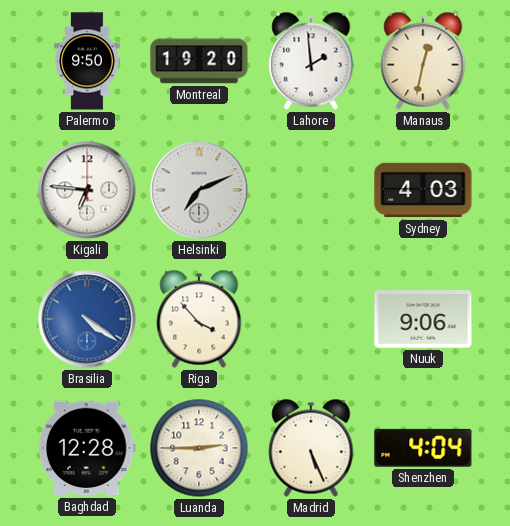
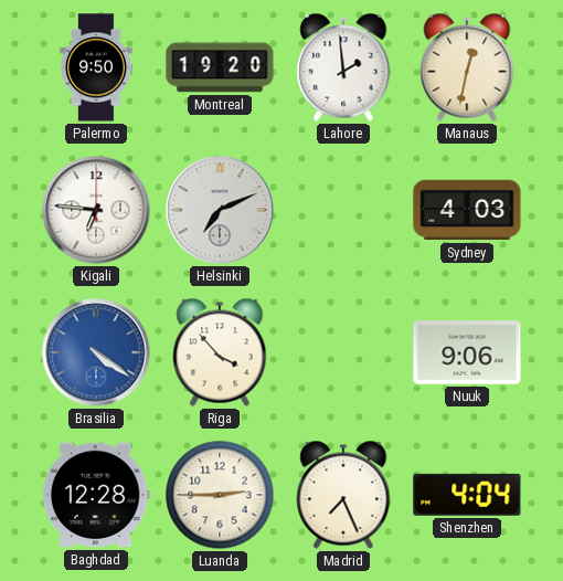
Madrid: 5:26 -> 7:26 (343, 495)
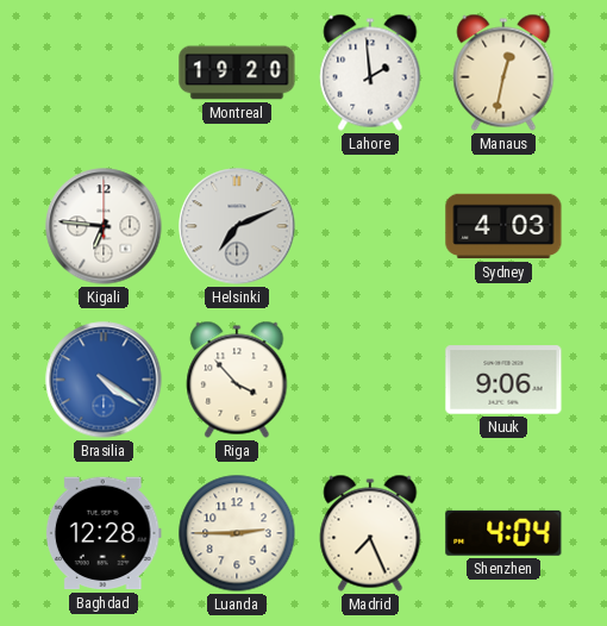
Palermo: 9:50 -> none (96, 67)
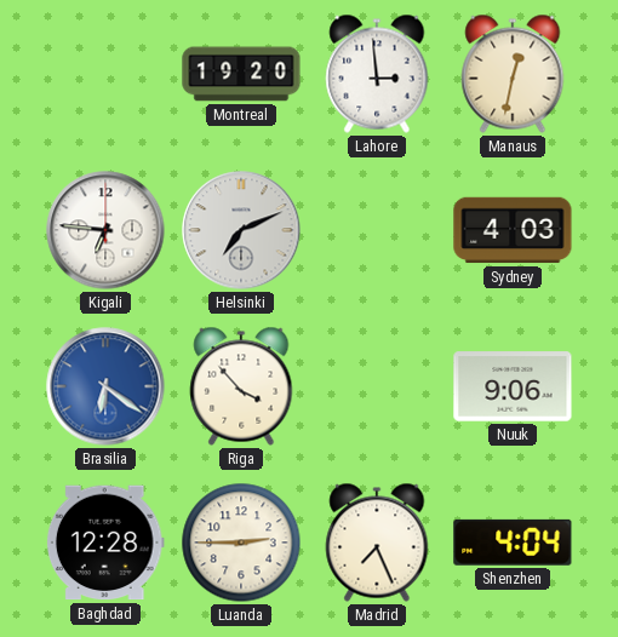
Lahore: 1:59 -> 2:59 (377, 74)
Brasilia: 4:21 -> 6:21 (105, 386)
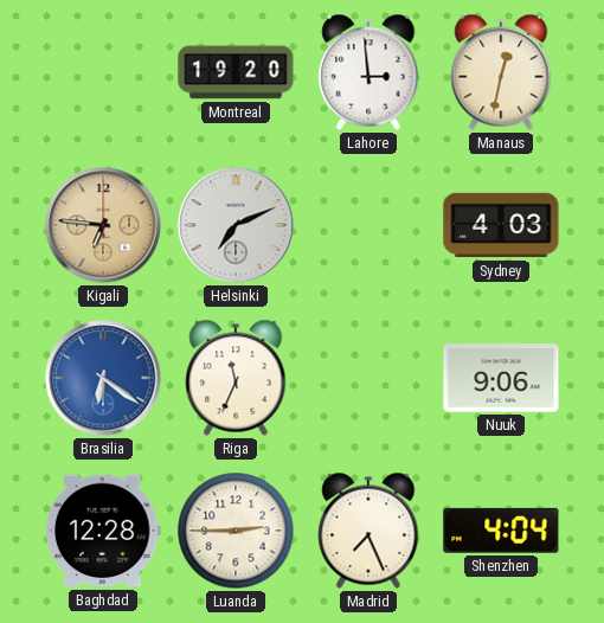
Kigali dial: white -> champagne (103, 225)
Riga: 3:53 -> 11:34 (236, 378)
